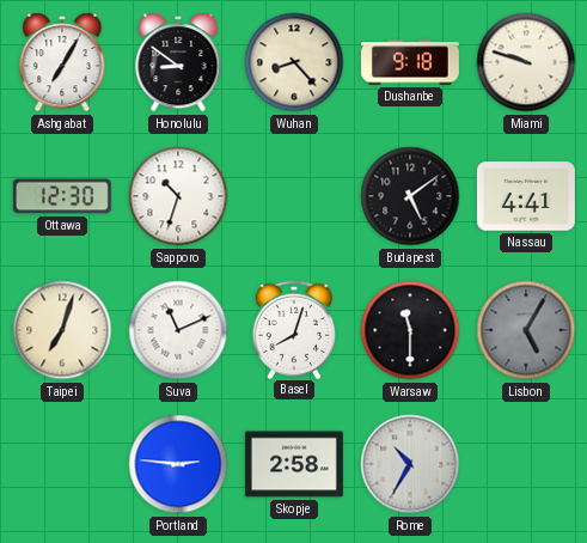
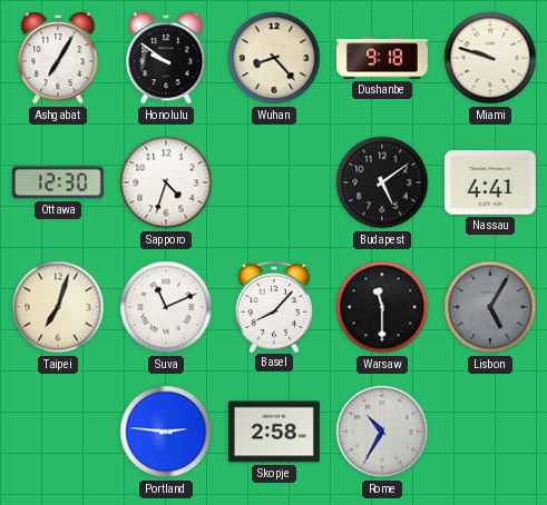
Honolulu: 8:51 -> 9:51 (166, 58)
Sapporo: 10:33 -> 4:33 (166, 182)
Basel: 8:03 -> 8:07 (273, 306)
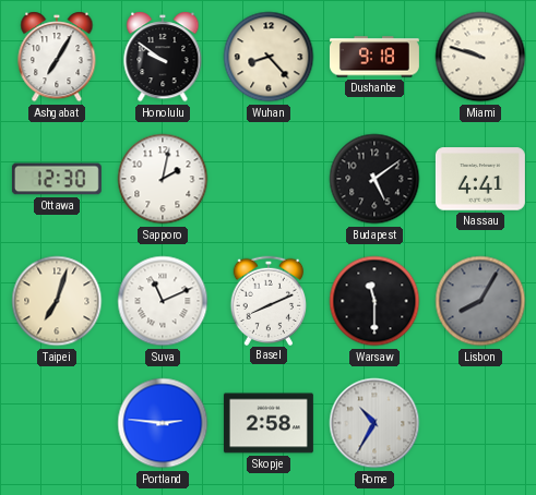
Sapporo: 4:33 -> 2:02 (163, 179)
Basel: 8:07 -> 8:11 (267, 300)
Lisbon: 5:05 -> 8:05 (480, 301)
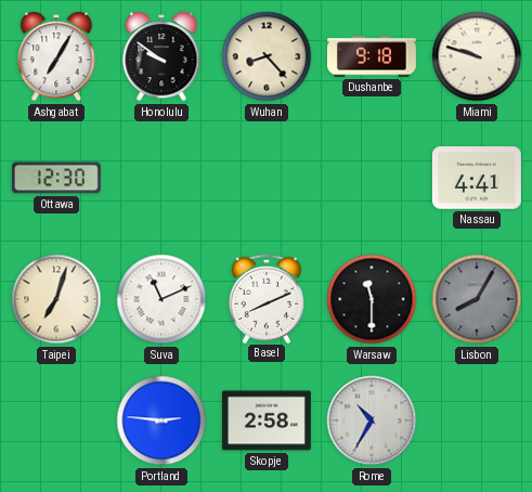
Sapporo: 2:02 -> none (163, 179)
Budapest: 5:09 -> none (374, 179)
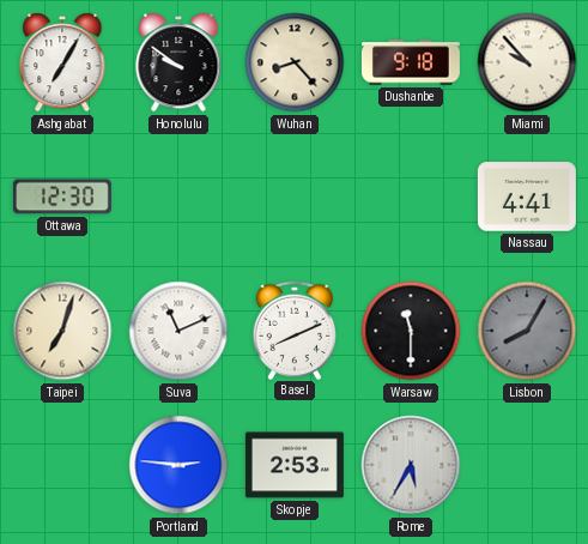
Miami: 9:48 -> 9:53 (527, 62)
Skopje: 2:58 -> 2:53 (295, 465)
Rome: 10:35 -> 5:35 (411, 465)
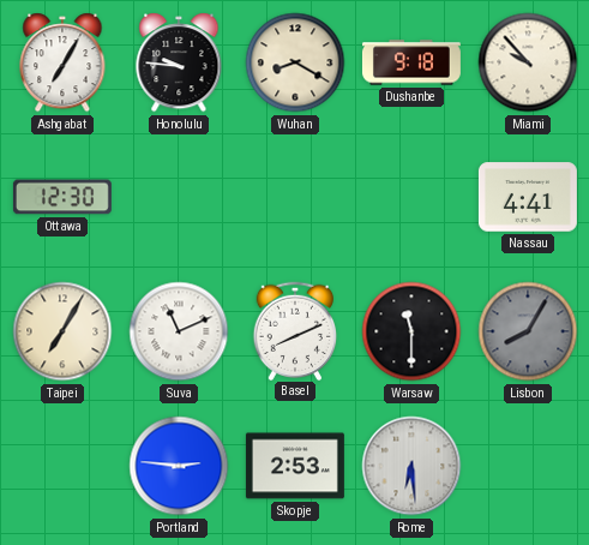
Honolulu: 9:51 -> 9:46 (179, 62)
Wuhan: 8:23 -> 8:20 (295, 62)
Taipei: 7:03 -> 7:05 (62, 331)
Rome: 5:35 -> 6:29 (411, 466)
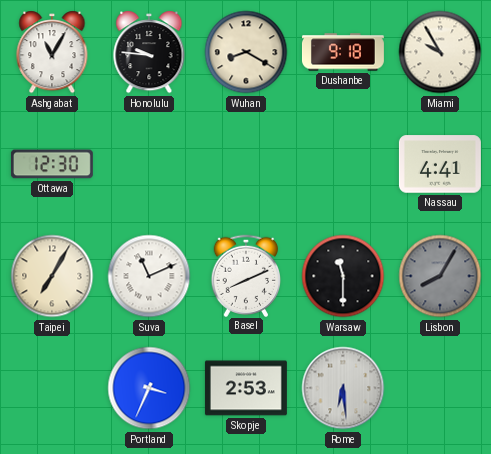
Ashgabat: 7:05 -> 11:05 (52, 52)
Miami: 9:53 -> 9:55 (440, 52)
Portland: 2:46 -> 3:34 (149, 388)
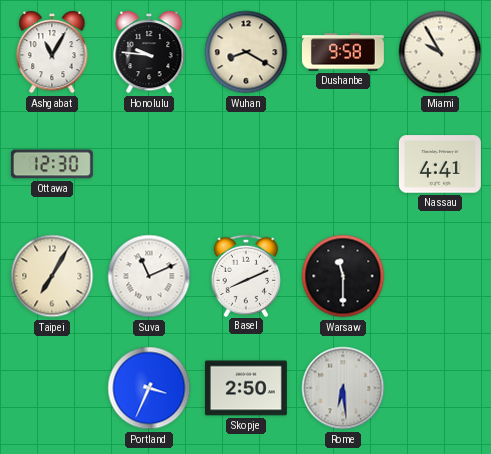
Dushanbe: 9:18 -> 9:58 (343, 52)
Lisbon: 8:05 -> none (440, 276)
Skopje: 2:53 -> 2:50 (246, 388)
